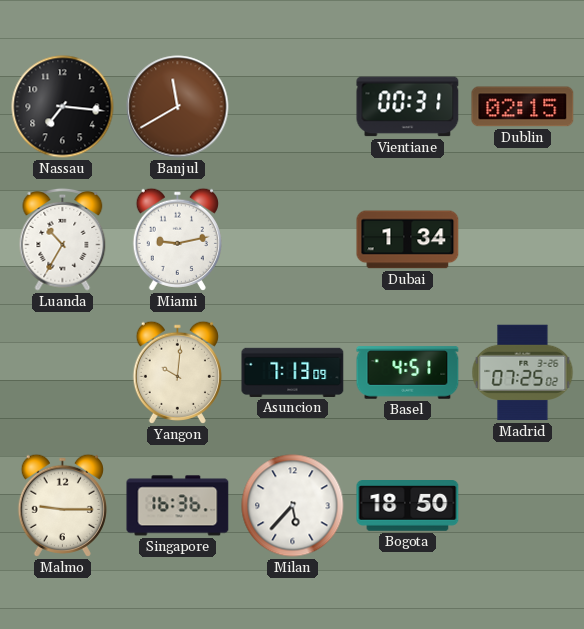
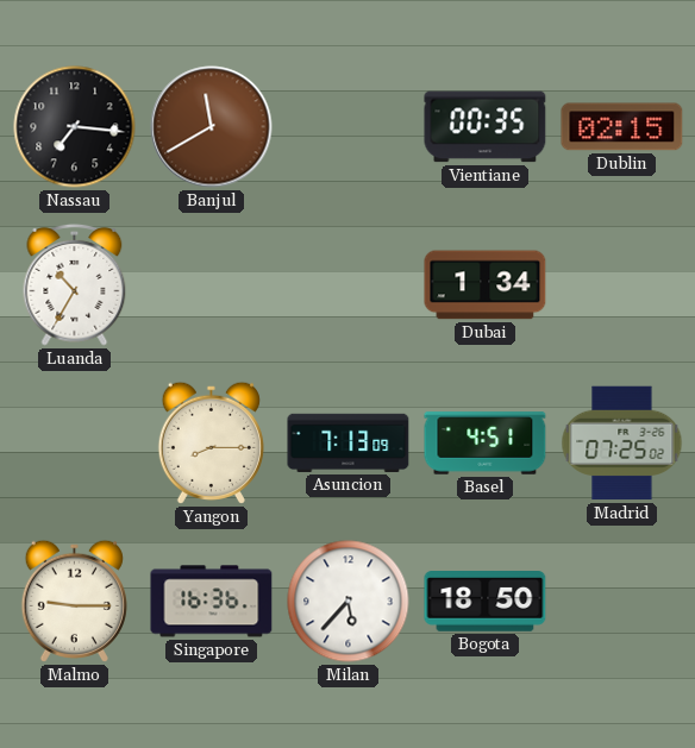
Vientiane: 00:31 -> 00:35 (486, 127)
Miami: 9:13 -> none (177, 239)
Yangon: 10:01 -> 8:15 (211, 442)
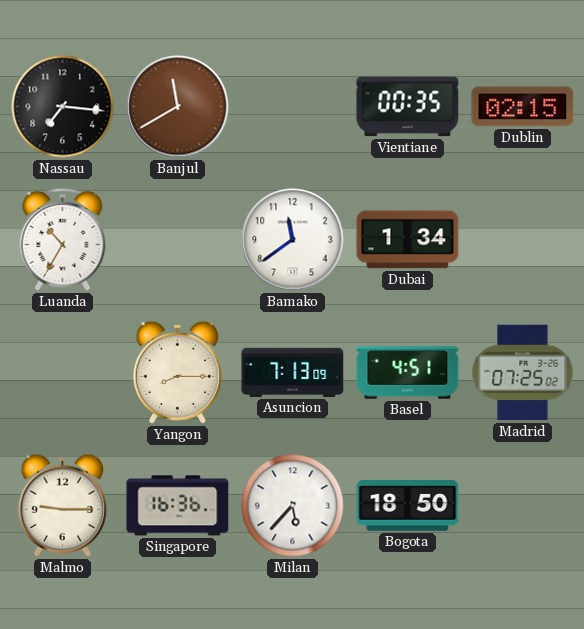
Bamako: none -> 11:39 (293, 240)
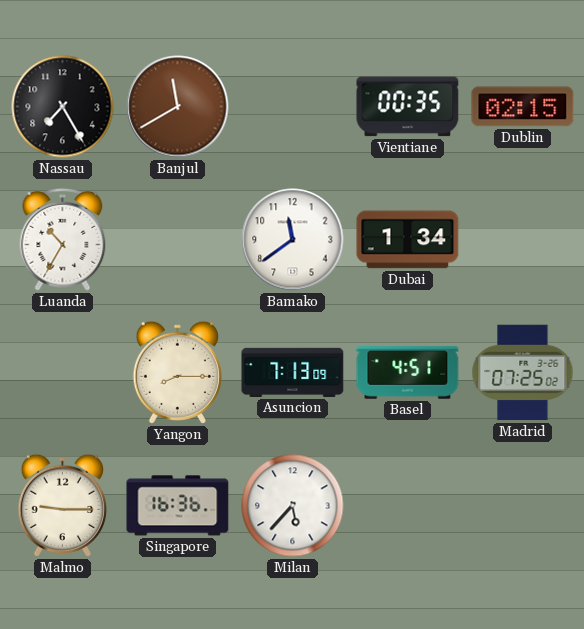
Nassau: 7:16 -> 7:25 (63, 107)
Bogota: 18:50 -> none (408, 506)
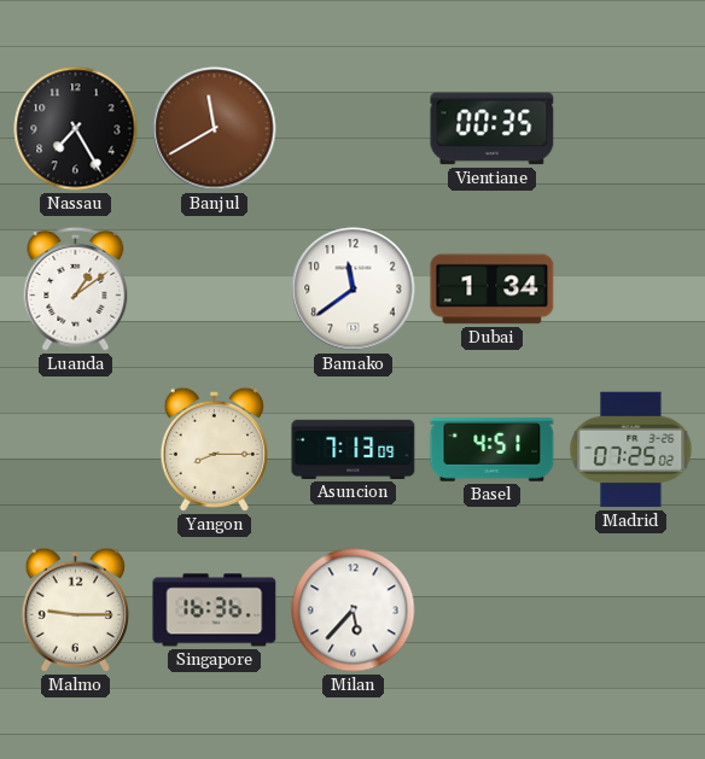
Dublin: 02:15 -> none (523, 107)
Luanda: 10:35 -> 1:09 (76, 288)
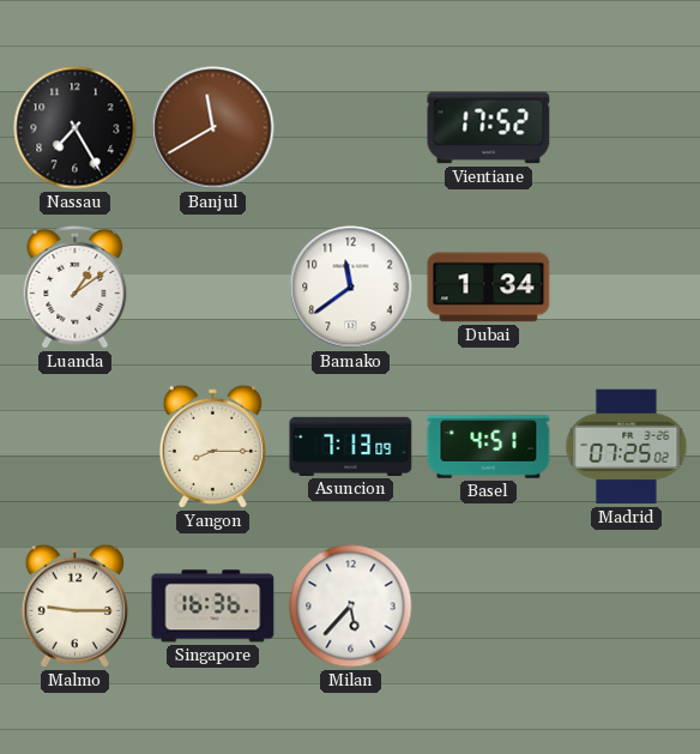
Vientiane: 00:35 -> 17:52 (489, 128)
